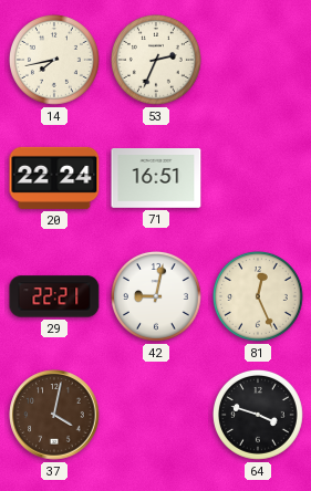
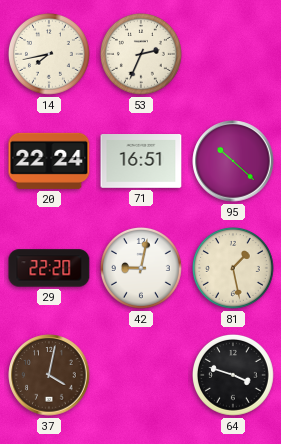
95: none -> 10:22 (233, 161)
29: 22:21 -> 22:20 (49, 268)
81: 12:26 -> 1:28 (233, 268)
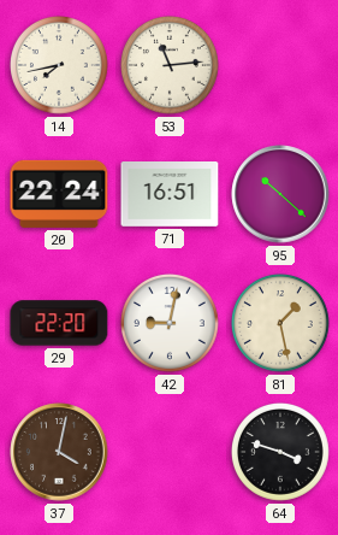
53: 2:34 -> 11:14 (170, 65)
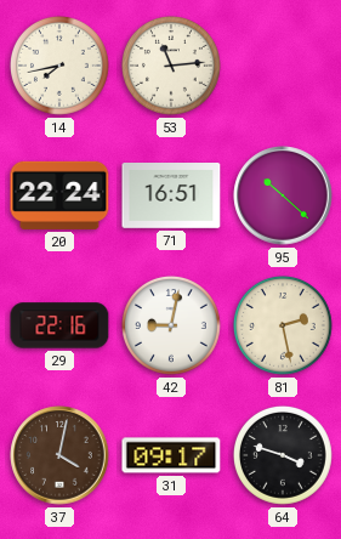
29: 22:20 -> 22:16 (59, 325)
81: 1:28 -> 2:28 (283, 325)
31: none -> 09:17 (171, 455)
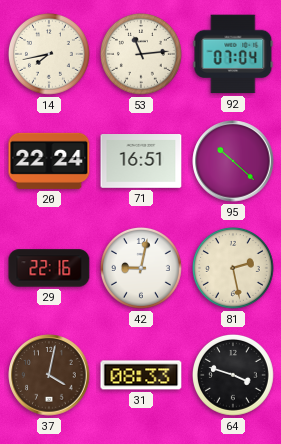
92: none -> 07:04 (233, 54)
31: 09:17 -> 08:33 (141, 375)
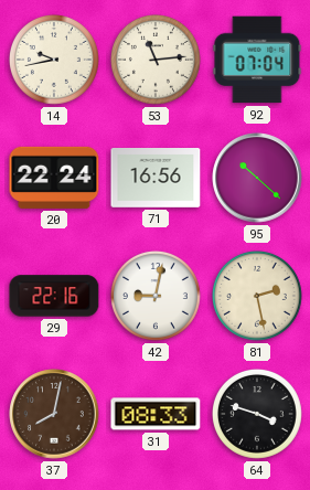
14: 7:43 -> 9:43 (54, 60)
71: 16:51 -> 16:56 (156, 179)
37: 4:02 -> 8:02 (54, 414)
